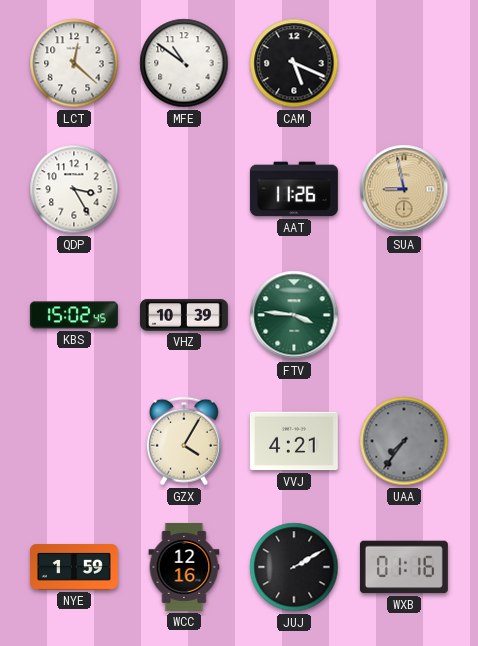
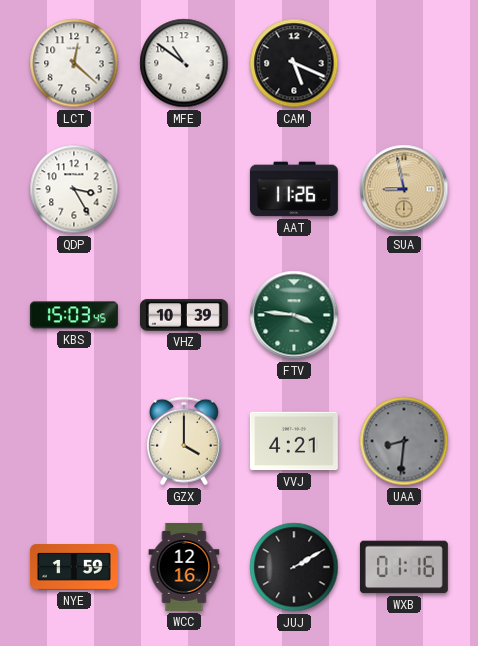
KBS: 15:02 -> 15:03 (74, 315)
GZX: 4:05 -> 4:00 (184, 441)
UAA: 7:36 -> 8:31 (404, 441)
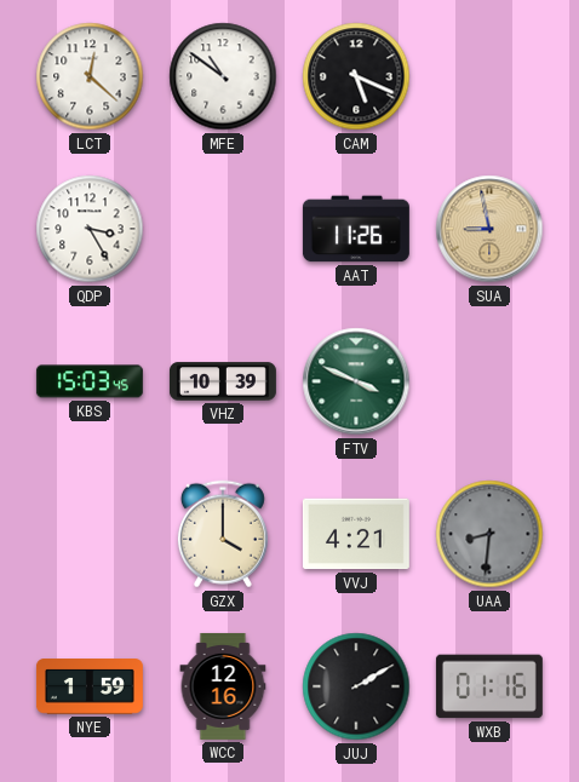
FTV: 3:46 -> 3:49 (356, 381)
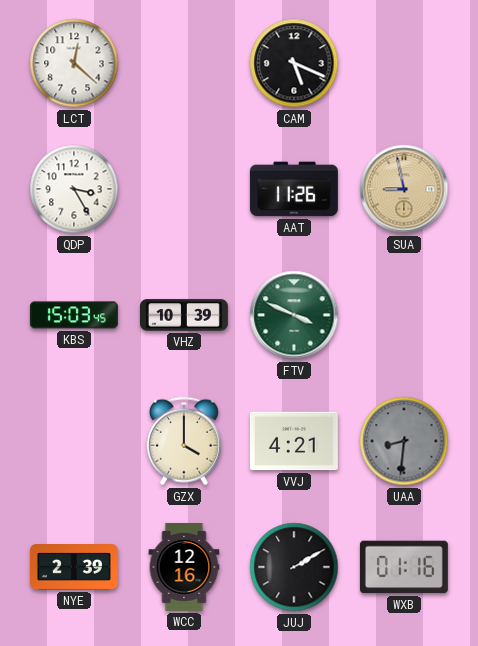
MFE: 10:51 -> none (223, 76)
NYE: 1:59 -> 2:39 (74, 567)
